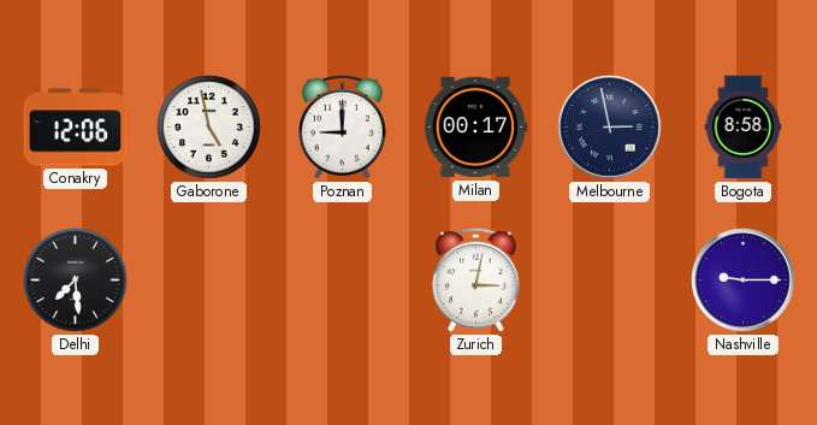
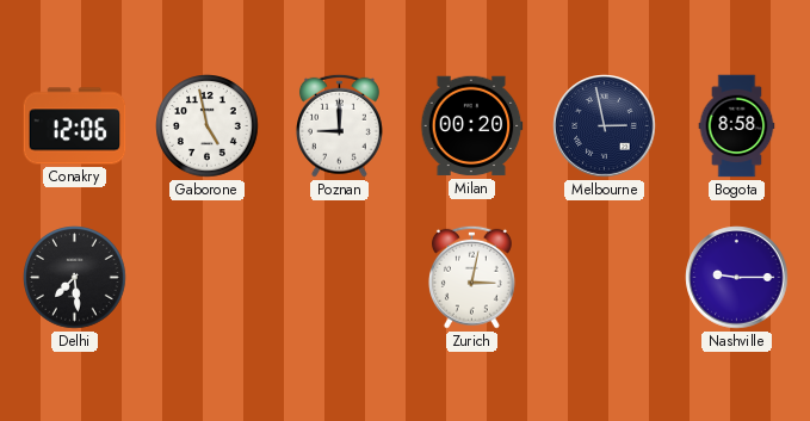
Milan: 00:17 -> 00:20 (471, 126)
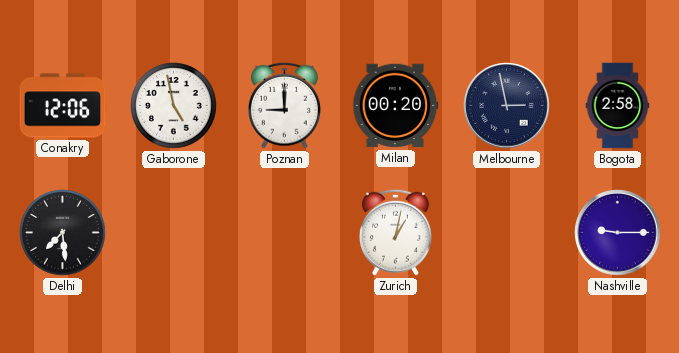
Bogota: 8:58 -> 2:58 (618, 106)
Zurich: 3:02 -> 1:02 (395, 232)
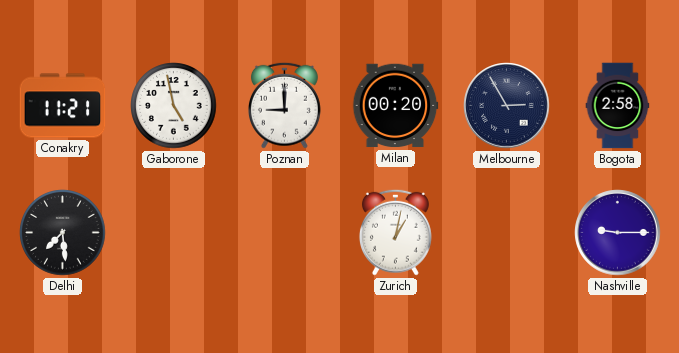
Conakry: 12:06 -> 11:21 (63, 106)
Melbourne: 2:58 -> 2:55 (507, 106)
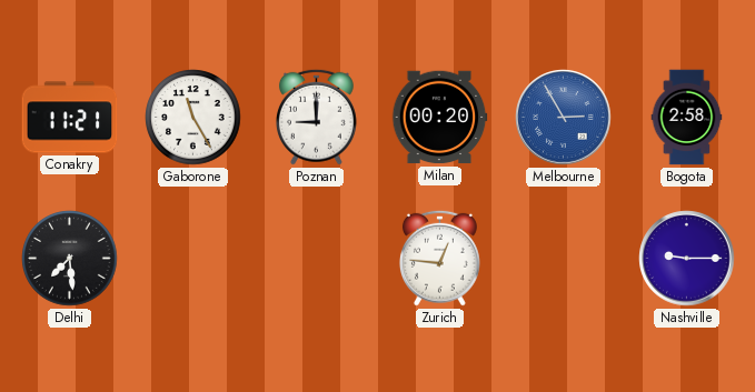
Gaborone: 4:58 -> 11:25 (193, 118)
Melbourne dial: navy -> blue (564, 118)
Zurich: 1:02 -> 12:46 (439, 258)
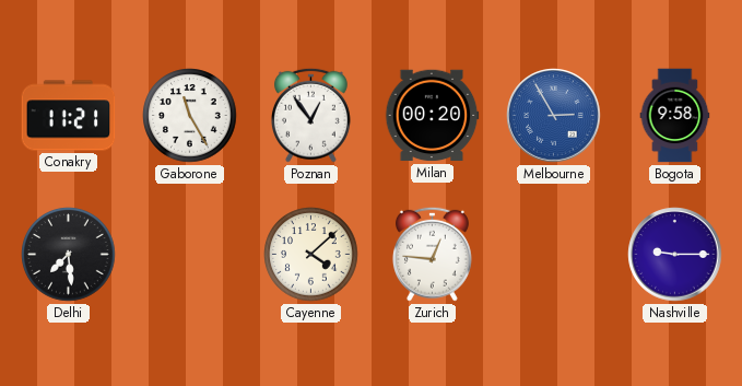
Poznan: 9:00 -> 12:54 (310, 115)
Bogota: 2:58 -> 9:58 (675, 116)
Cayenne: none -> 4:08 (311, 255)
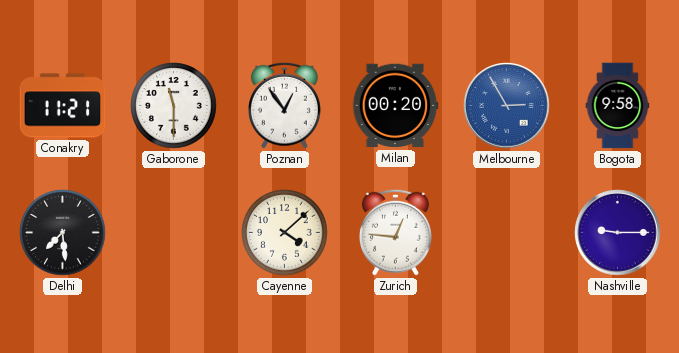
Gaborone: 11:25 -> 11:30 (174, 106)
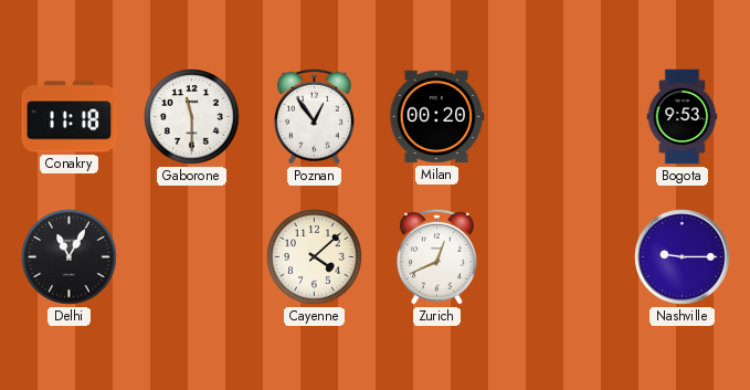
Conakry: 11:21 -> 11:18 (70, 117)
Melbourne: 2:55 -> none (507, 106)
Bogota: 9:58 -> 9:53 (683, 117)
Delhi: 7:29 -> 11:05 (70, 257)
Zurich: 12:46 -> 12:41 (436, 256)
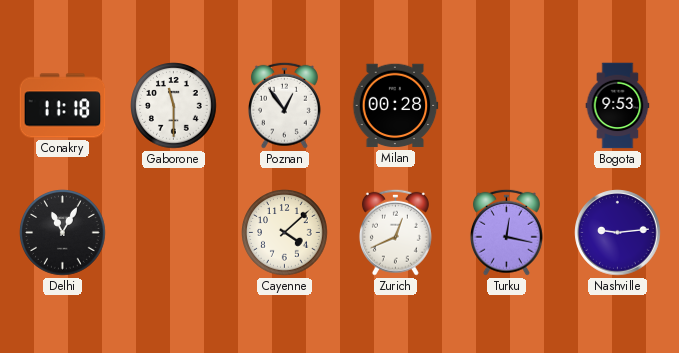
Milan: 00:20 -> 00:28 (395, 106)
Turku: none -> 12:17 (506, 232)
Nashville: 9:15 -> 9:14 (618, 233)
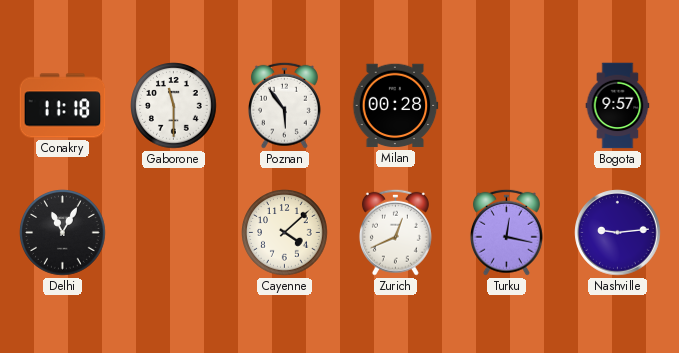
Poznan: 12:54 -> 5:54 (284, 105)
Bogota: 9:53 -> 9:57 (618, 106)
